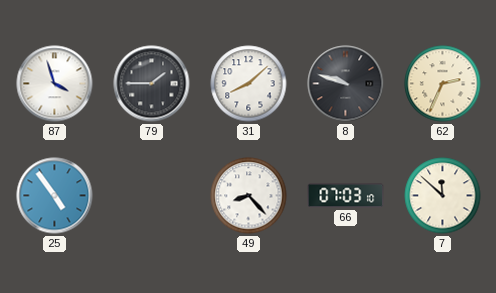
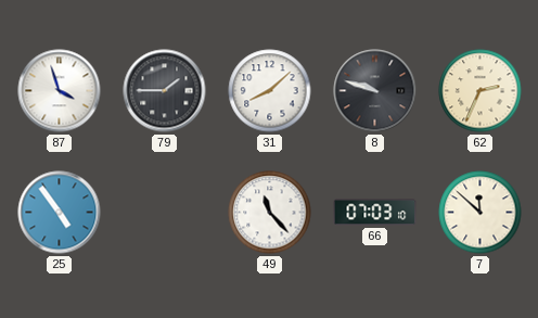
49: 8:23 -> 11:23 (270, 213)
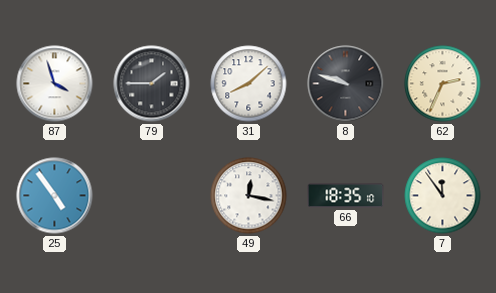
49: 11:23 -> 12:17 (249, 196)
66: 07:03 -> 18:35 (346, 196)
7: 11:52 -> 11:54 (443, 196)
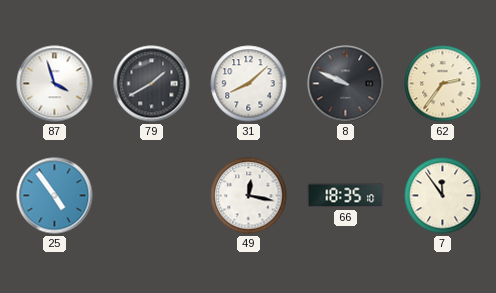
79: 1:45 -> 1:40 (152, 84)
8: 9:48 -> 9:49 (346, 84)
62: 2:34 -> 2:36 (443, 84)
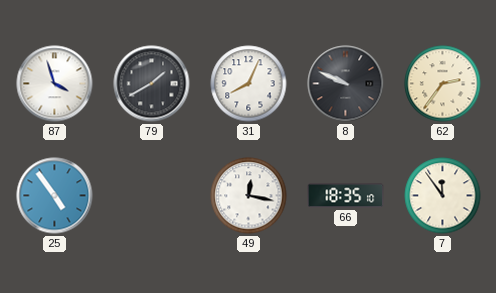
31: 8:08 -> 8:04 (249, 84)
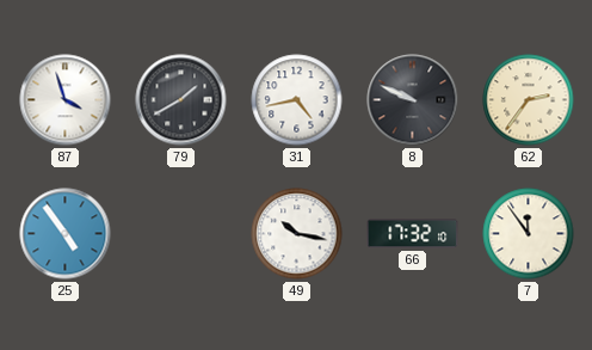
31: 8:04 -> 4:43 (297, 100)
49: 12:17 -> 10:17 (297, 234)
66: 18:35 -> 17:32 (413, 234)
